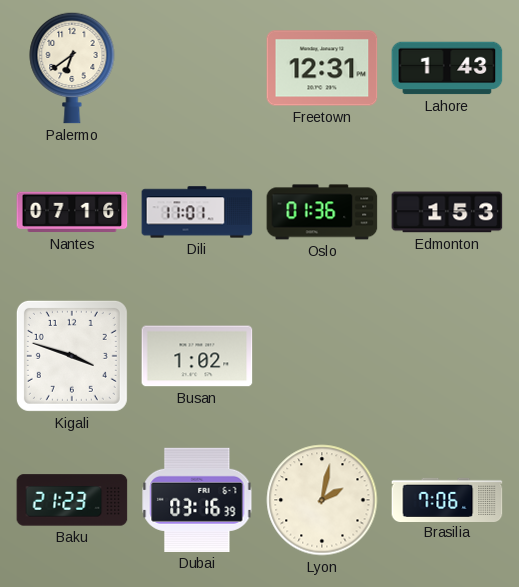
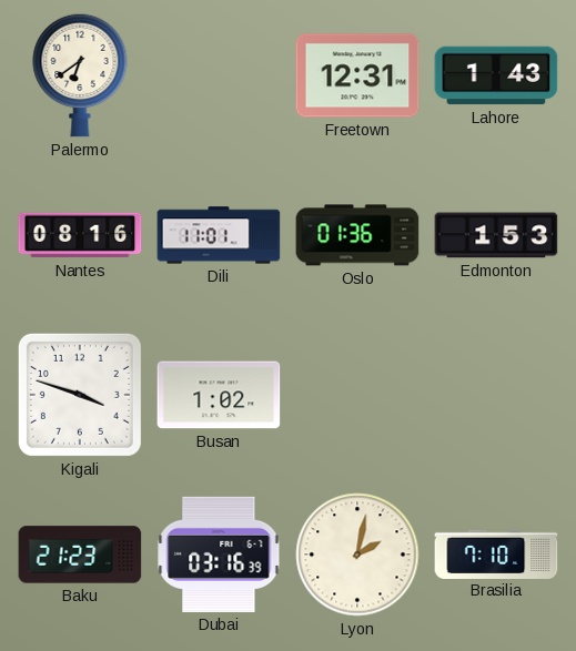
Nantes: 07:16 -> 08:16 (80, 235)
Brasilia: 7:06 -> 7:10 (496, 553)
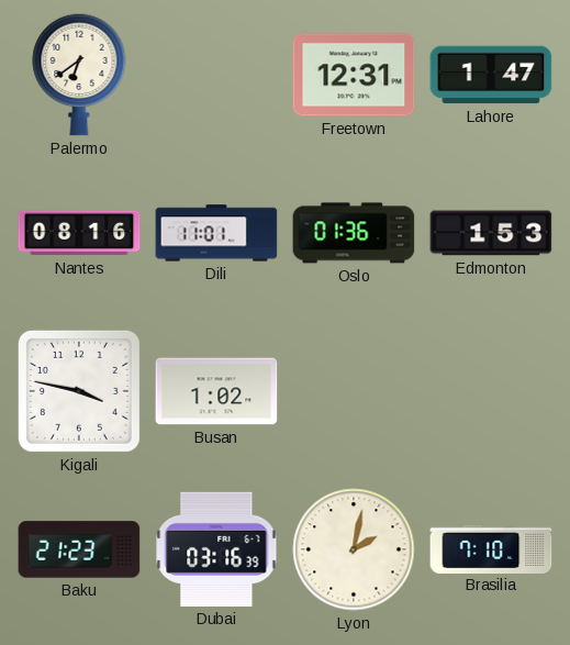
Lahore: 1:43 -> 1:47 (491, 75)
Kigali: 3:48 -> 3:47 (79, 391)
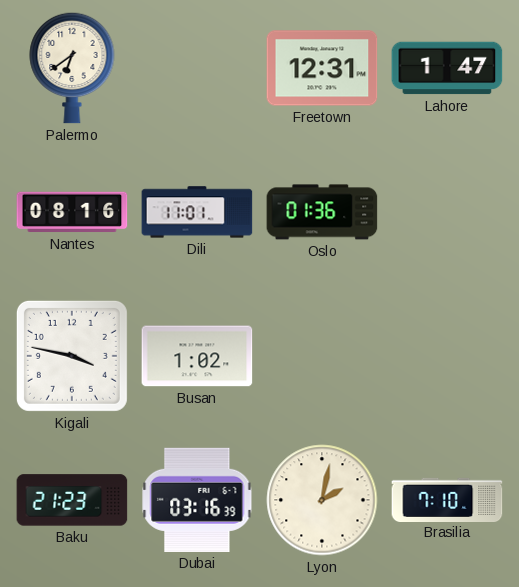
Edmonton: 1:53 -> none (491, 233)
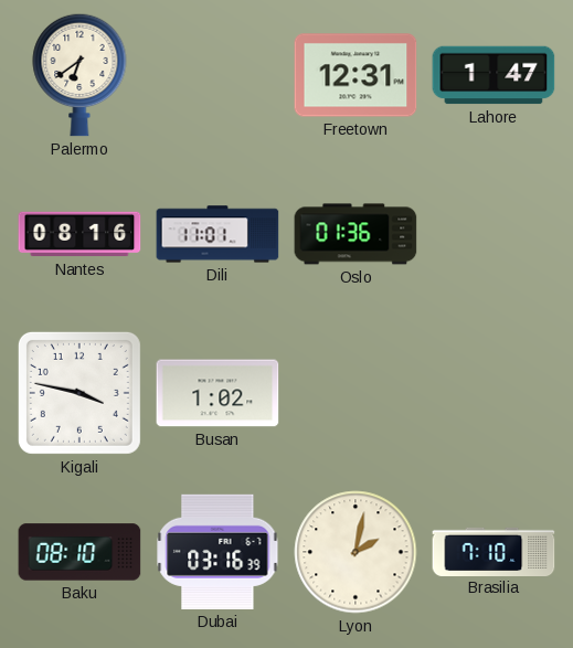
Baku: 21:23 -> 08:10 (79, 552)
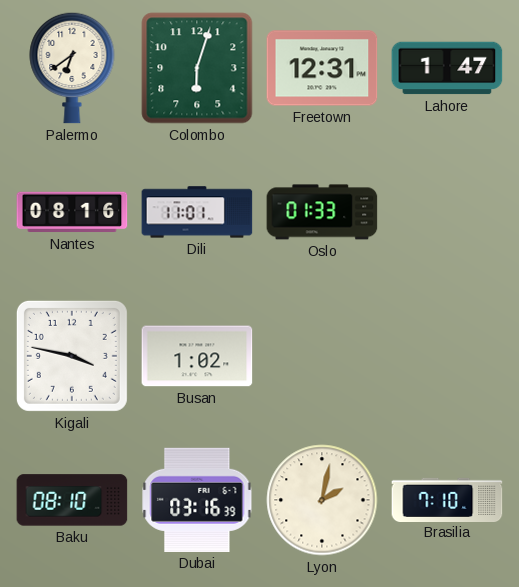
Colombo: none -> 6:03 (197, 68)
Oslo: 01:36 -> 01:33 (322, 212)
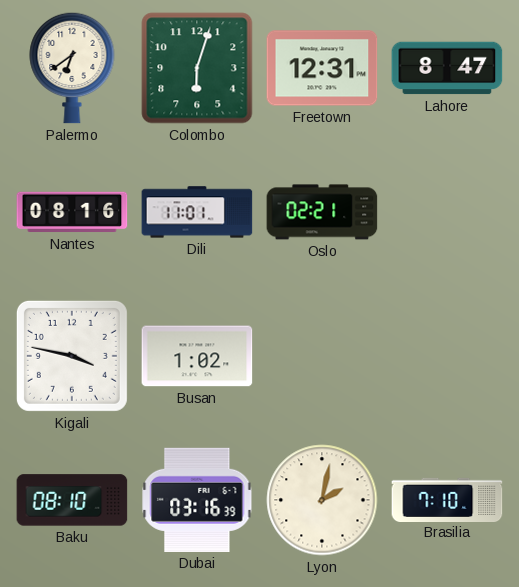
Lahore: 1:47 -> 8:47 (447, 68)
Oslo: 01:33 -> 02:21 (322, 212)
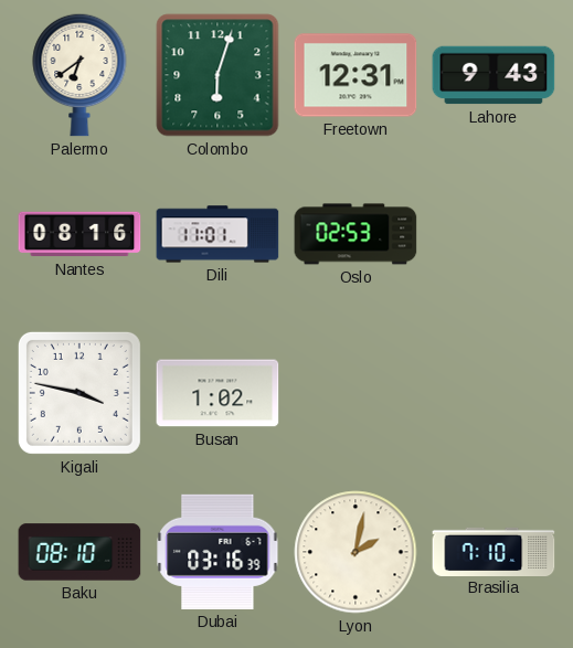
Lahore: 8:47 -> 9:43 (494, 75)
Oslo: 02:21 -> 02:53 (356, 234)
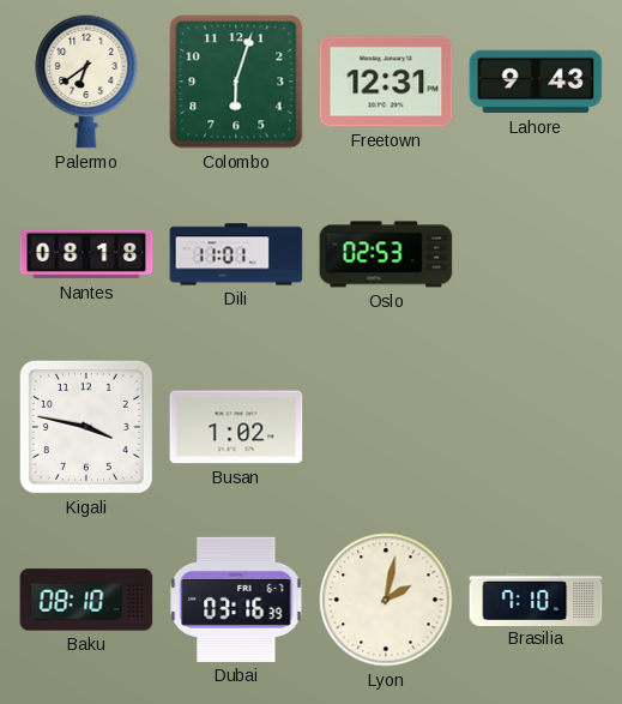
Nantes: 08:16 -> 08:18 (86, 254)
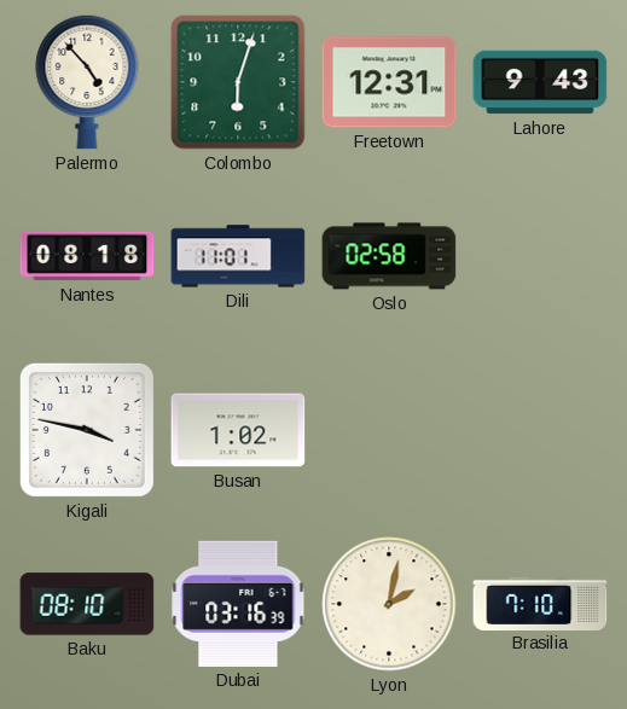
Palermo: 6:39 -> 4:53 (87, 82)
Oslo: 02:53 -> 02:58 (389, 256)
